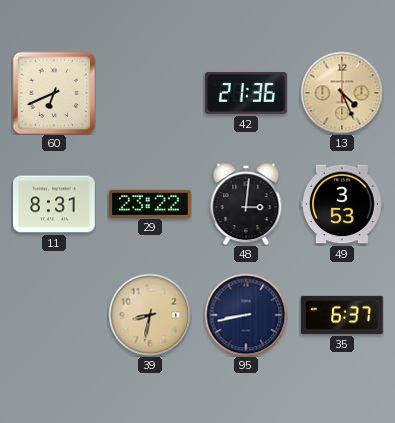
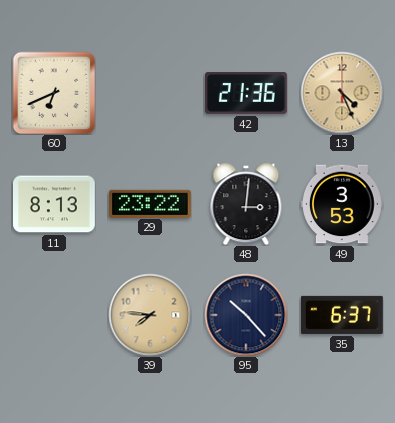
11: 8:31 -> 8:13 (55, 204)
39: 8:32 -> 7:46 (150, 315)
95: 8:43 -> 10:23 (246, 315)
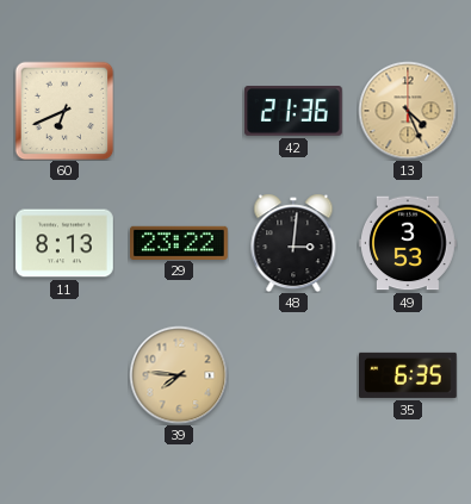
95: 10:23 -> none (246, 315)
35: 6:37 -> 6:35 (409, 375)
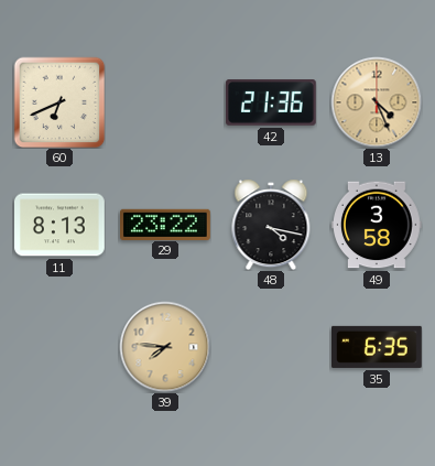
48: 3:01 -> 4:17 (271, 225)
49: 3:53 -> 3:58 (378, 225)
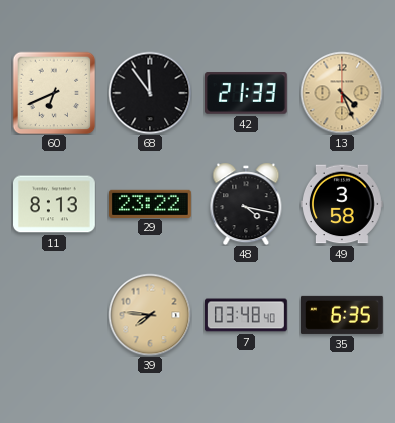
68: none -> 11:54 (150, 93)
42: 21:36 -> 21:33 (247, 93)
7: none -> 03:48 (247, 315)
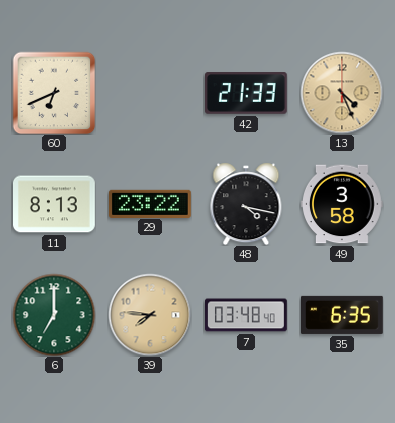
68: 11:54 -> none (150, 93)
6: none -> 7:00 (54, 315)
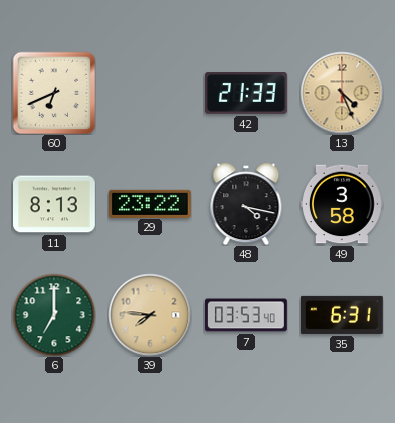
7: 03:48 -> 03:53 (247, 315)
35: 6:35 -> 6:31 (343, 315)
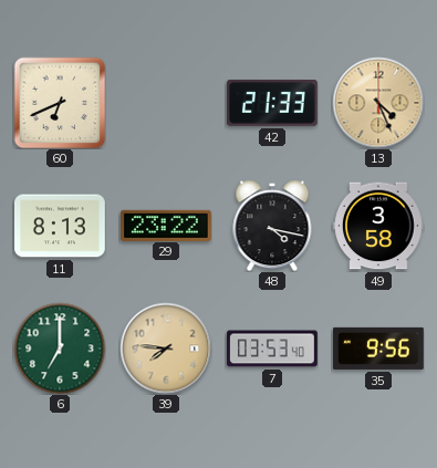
35: 6:31 -> 9:56 (379, 349)
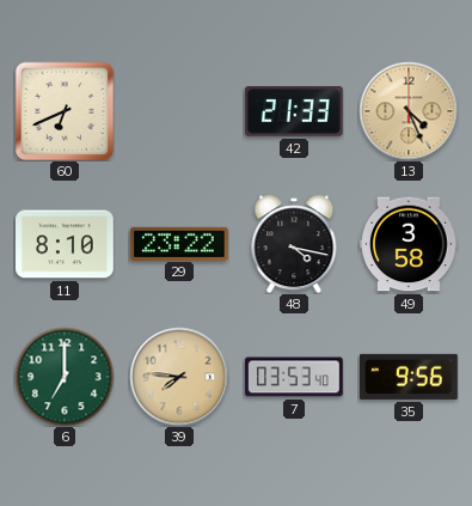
11: 8:13 -> 8:10 (66, 244)
